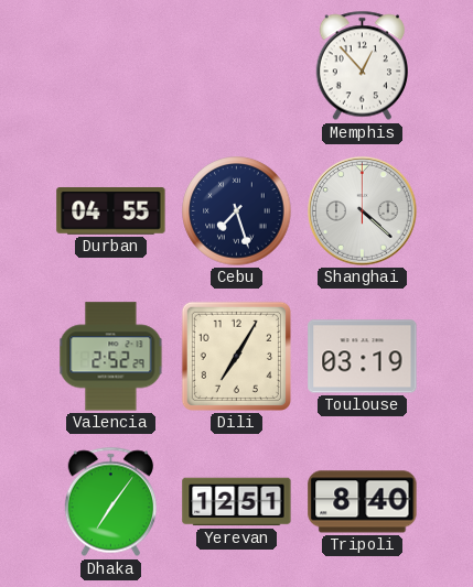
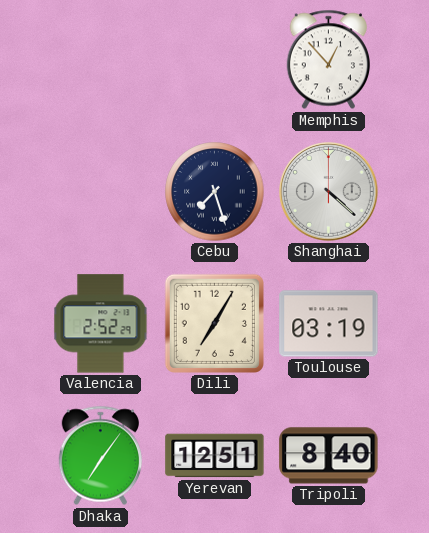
Durban: 04:55 -> none (111, 211)
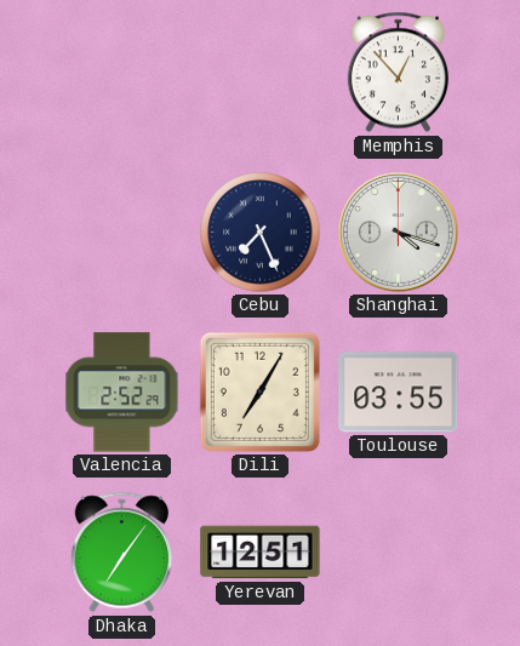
Cebu: 7:27 -> 7:26 (261, 233)
Shanghai: 4:22 -> 4:18 (399, 233)
Toulouse: 03:19 -> 03:55 (399, 393)
Tripoli: 8:40 -> none (329, 456)
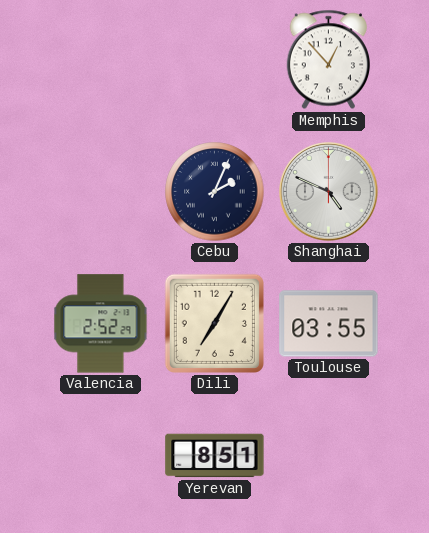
Cebu: 7:26 -> 2:04 (215, 192)
Shanghai: 4:18 -> 4:49 (329, 192)
Dhaka: 7:06 -> none (121, 553)
Yerevan: 12:51 -> 8:51 (215, 456)
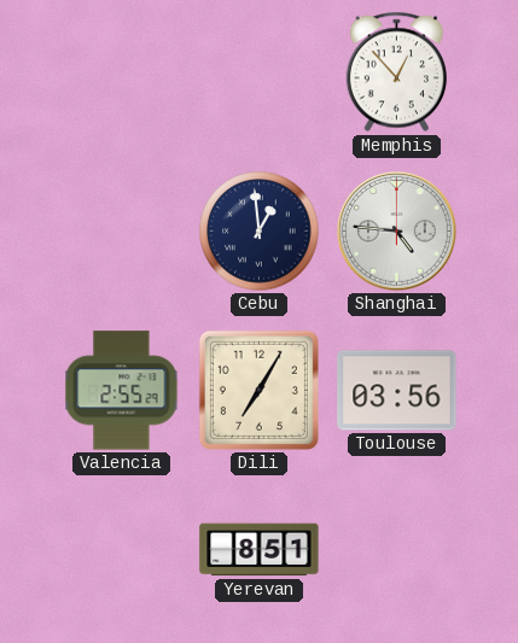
Cebu: 2:04 -> 12:59 (260, 232)
Shanghai: 4:49 -> 4:46 (397, 232)
Valencia: 2:52 -> 2:55 (122, 391)
Toulouse: 03:55 -> 03:56 (397, 391)
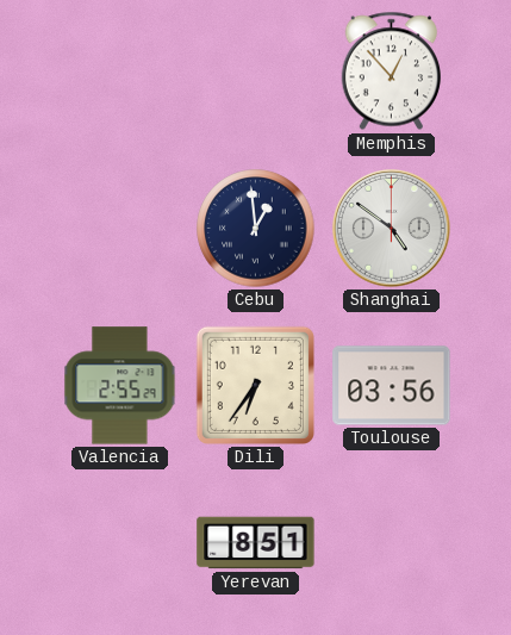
Shanghai: 4:46 -> 4:51 (392, 229)
Dili: 7:05 -> 6:36 (255, 385)
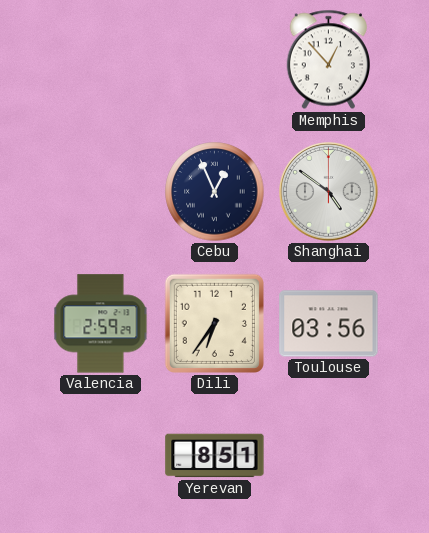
Cebu: 12:59 -> 12:56 (215, 192)
Valencia: 2:55 -> 2:59 (101, 324)
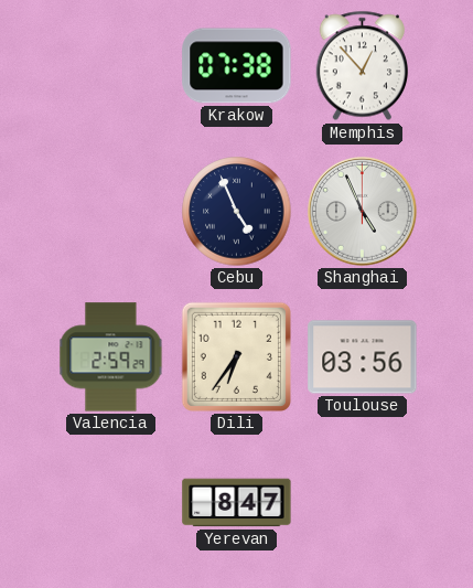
Krakow: none -> 07:38 (237, 66)
Cebu: 12:56 -> 4:56 (237, 212)
Shanghai: 4:51 -> 4:56 (363, 212)
Yerevan: 8:51 -> 8:47 (237, 503)
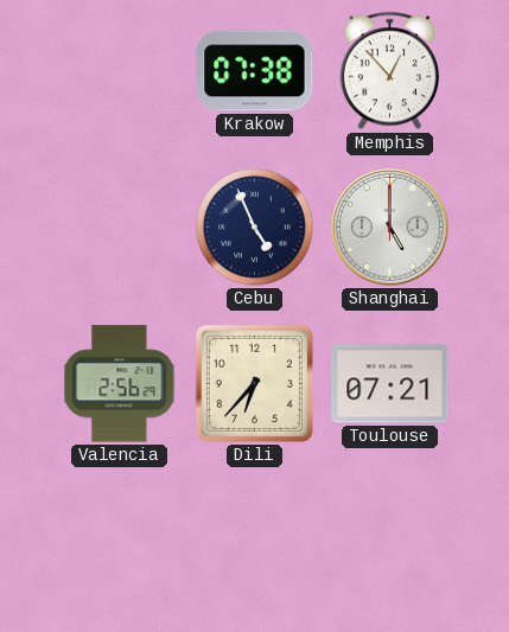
Shanghai: 4:56 -> 5:00 (390, 228)
Valencia: 2:59 -> 2:56 (120, 384)
Dili: 6:36 -> 6:37 (254, 383)
Toulouse: 03:56 -> 07:21 (390, 384)
Yerevan: 8:47 -> none (237, 503)
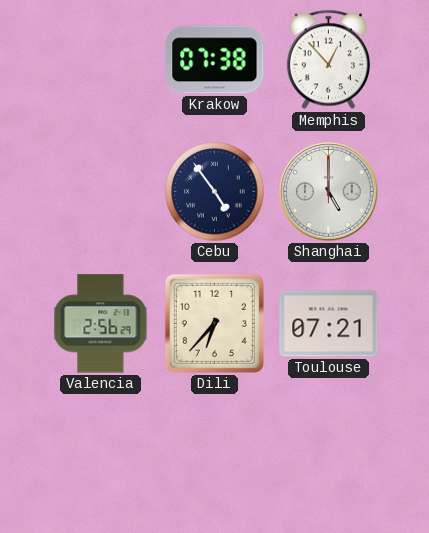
Cebu: 4:56 -> 4:54 (215, 192)
